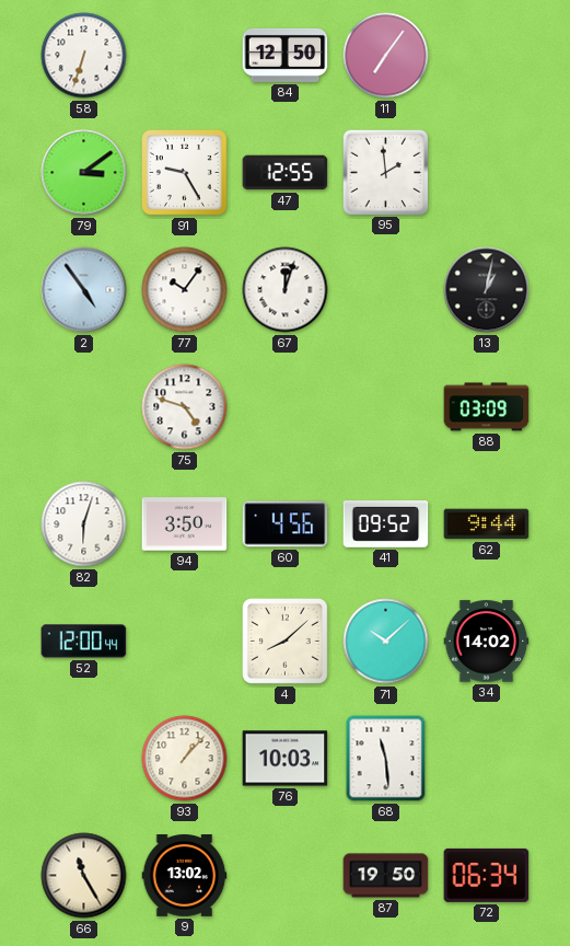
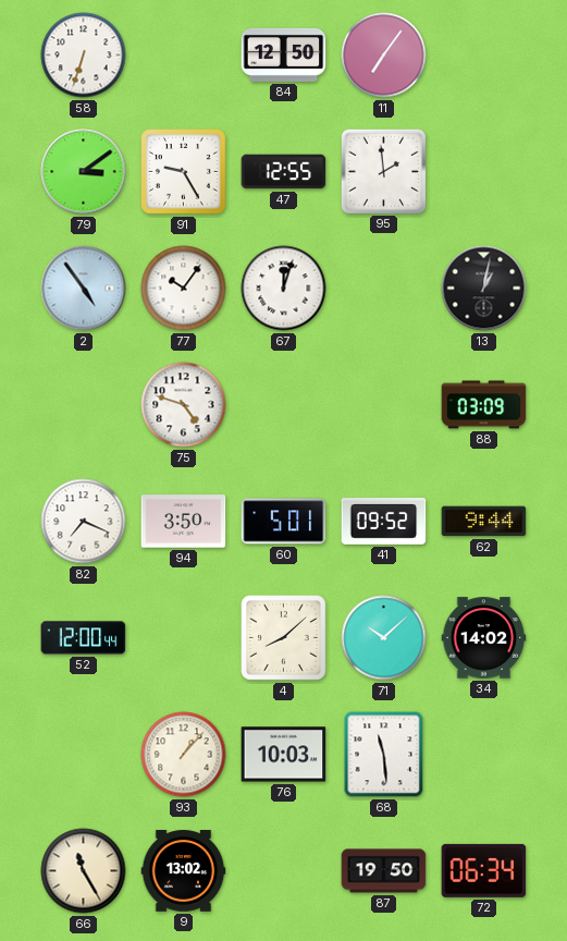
82: 6:03 -> 7:19 (84, 522)
60: 4:56 -> 5:01 (284, 522)
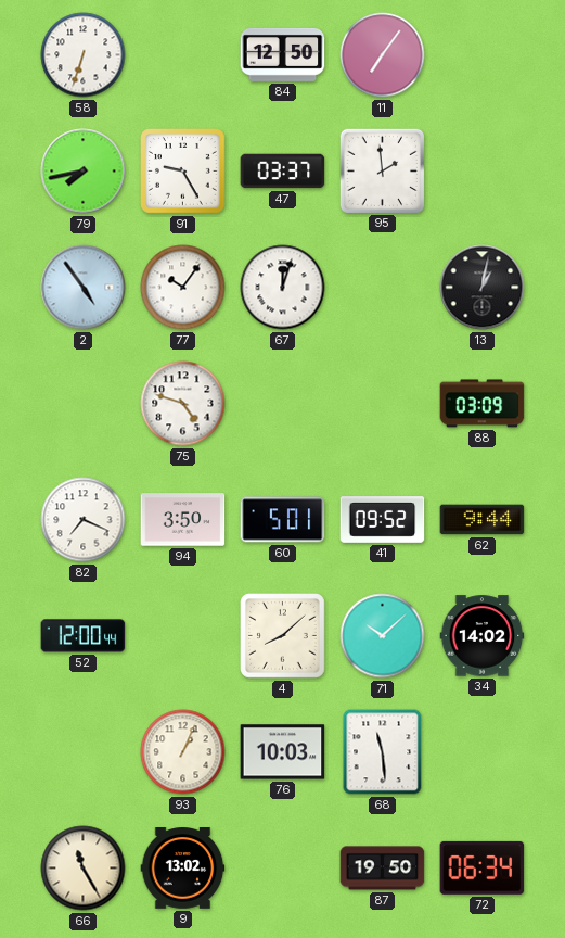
79: 3:09 -> 7:43 (84, 172)
47: 12:55 -> 03:37 (283, 172)
93: 1:07 -> 1:04 (183, 752)
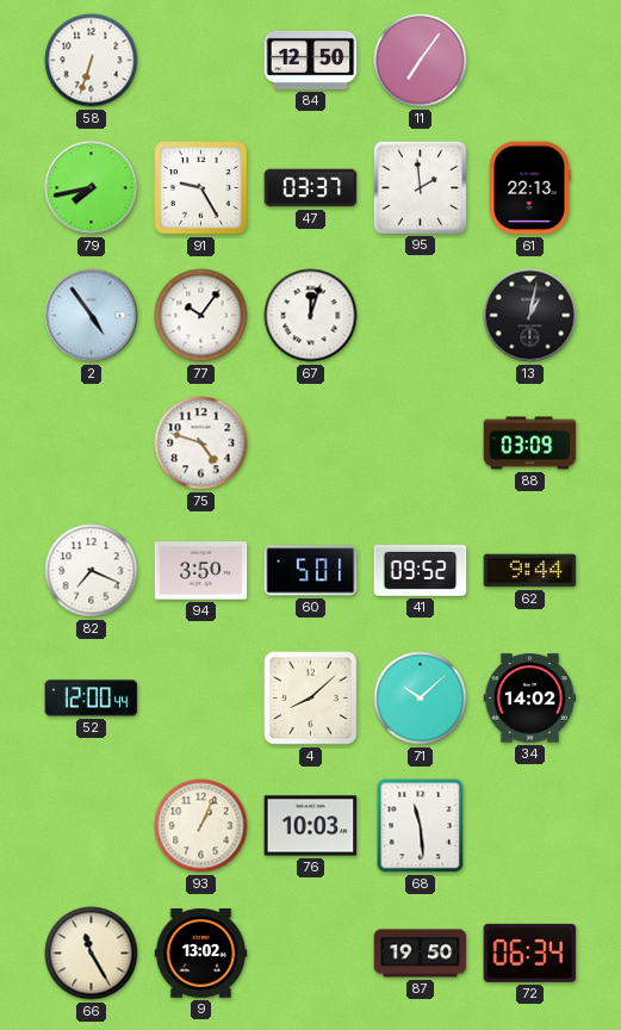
61: none -> 22:13 (529, 188)
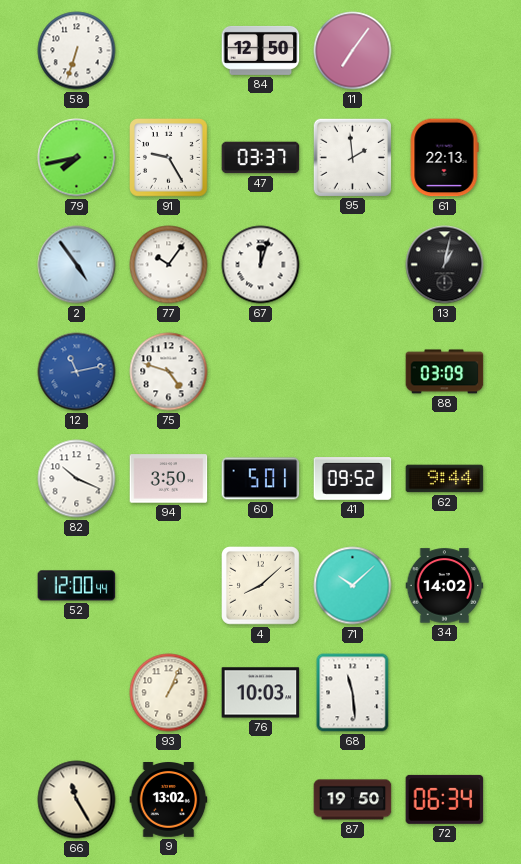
12: none -> 11:13 (77, 372)
82: 7:19 -> 10:19 (77, 479)
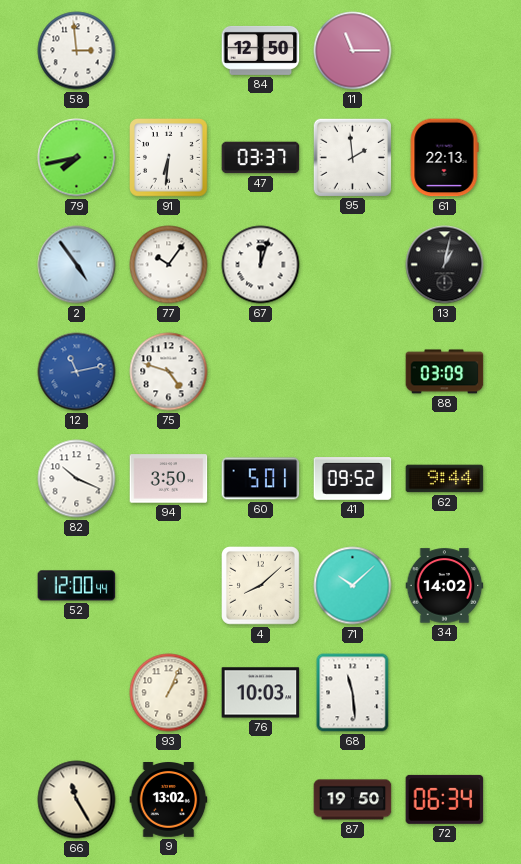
58: 6:33 -> 2:59 (77, 51)
11: 7:06 -> 11:15 (353, 51)
91: 9:25 -> 6:31 (169, 158)
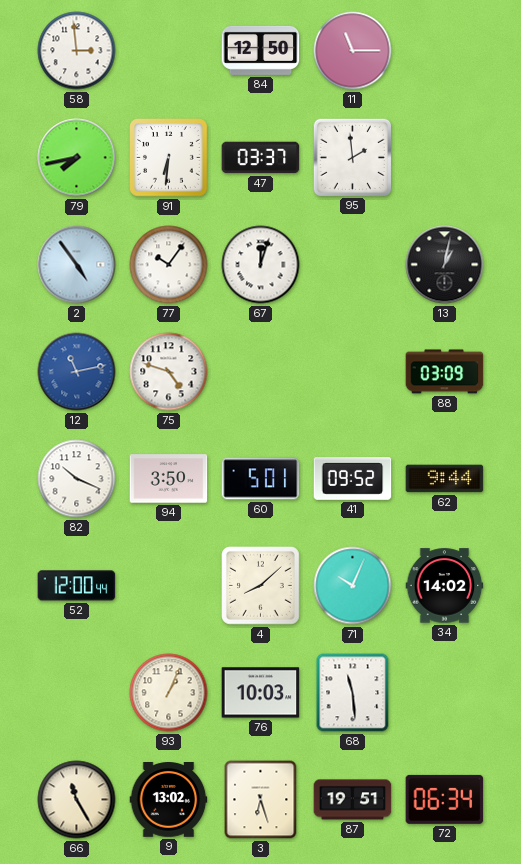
61: 22:13 -> none (444, 158)
71: 10:08 -> 10:04 (353, 586)
3: none -> 6:27 (261, 800)
87: 19:50 -> 19:51 (353, 800)
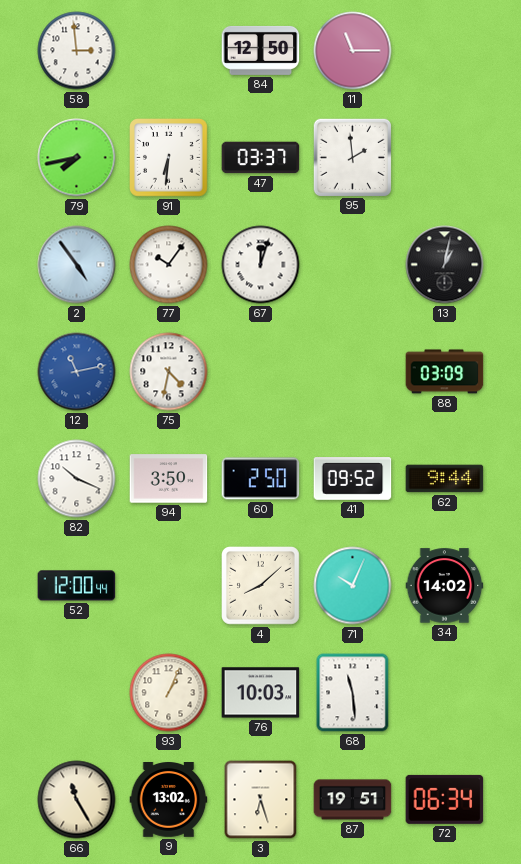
75: 4:48 -> 4:32 (169, 372)
60: 5:01 -> 2:50 (261, 479)
